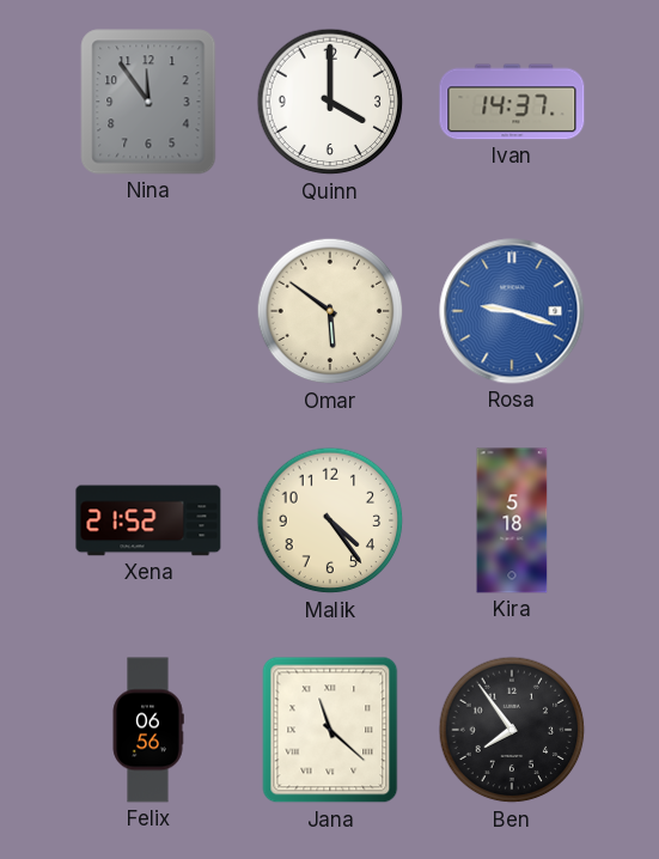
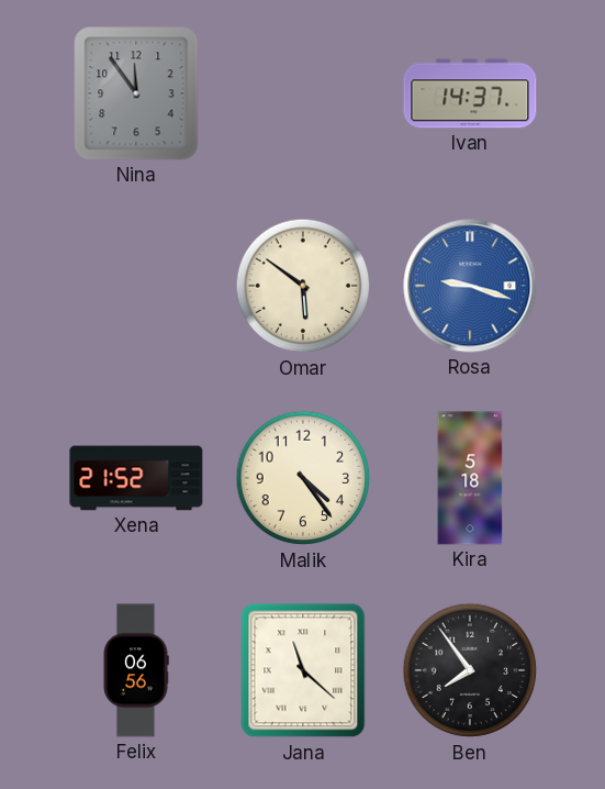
Quinn: 4:00 -> none (330, 102)
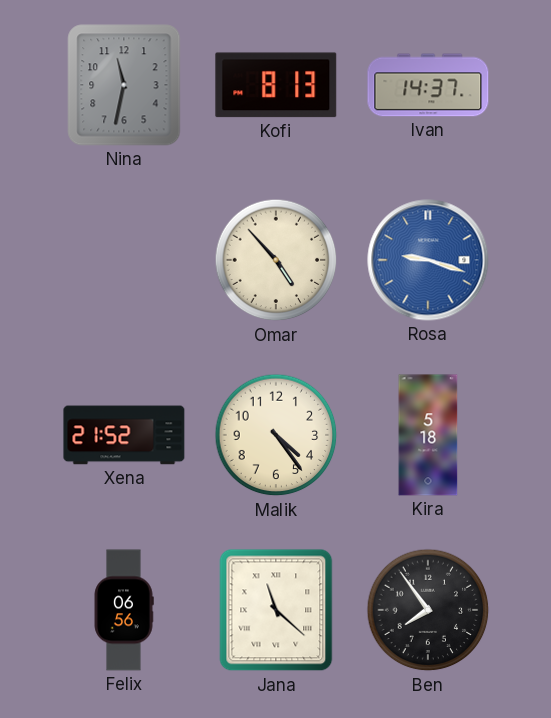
Nina: 11:54 -> 11:32 (124, 85)
Kofi: none -> 8:13 (276, 85)
Omar: 5:51 -> 4:53 (276, 260)
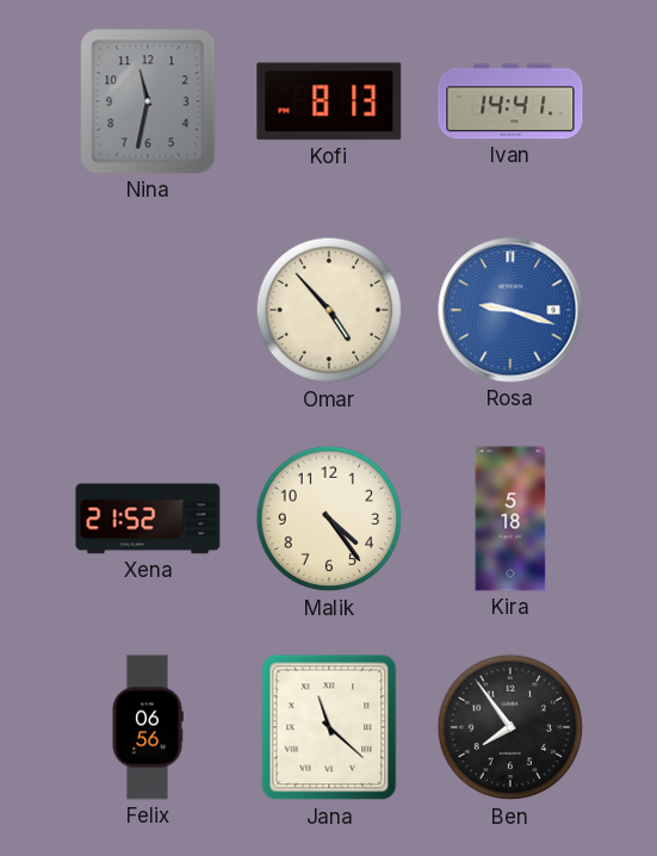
Ivan: 14:37 -> 14:41 (510, 101)
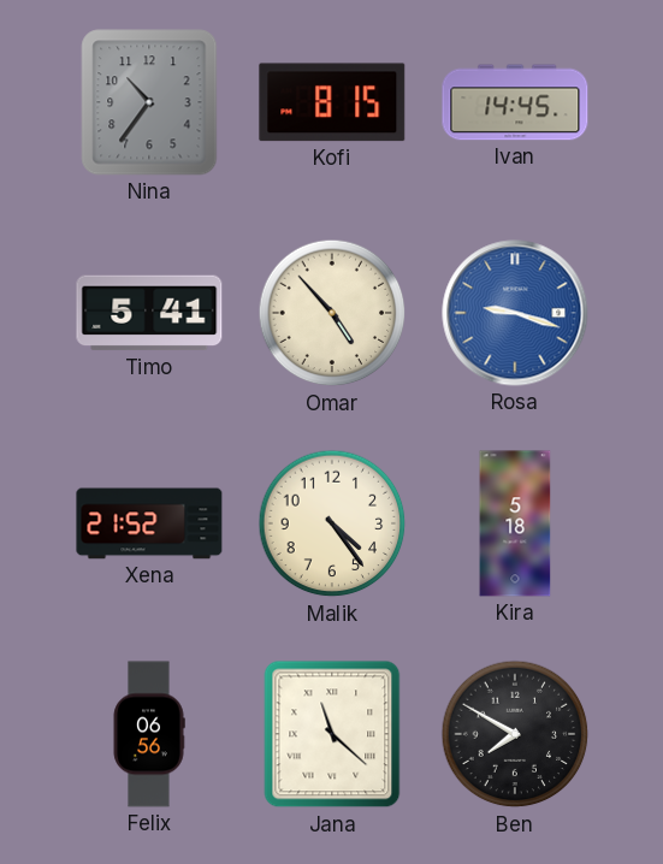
Nina: 11:32 -> 10:36 (149, 102)
Kofi: 8:13 -> 8:15 (332, 102)
Ivan: 14:41 -> 14:45 (515, 102)
Timo: none -> 5:41 (149, 313)
Ben: 7:54 -> 7:50 (515, 734)
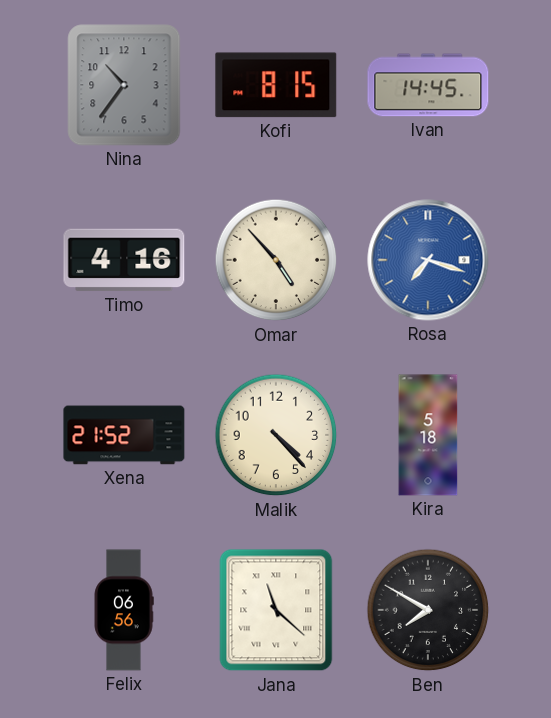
Timo: 5:41 -> 4:16 (124, 260)
Rosa: 9:18 -> 7:18 (428, 260)
Malik: 4:24 -> 4:23 (276, 435)
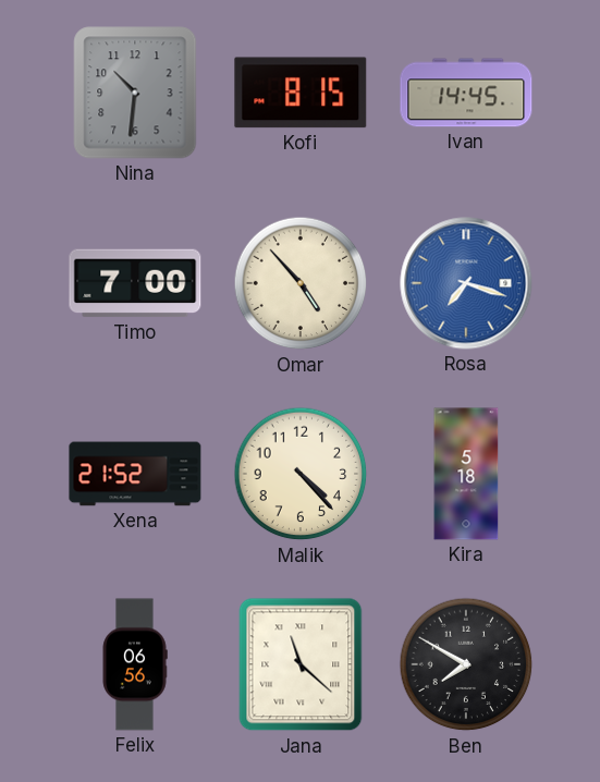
Nina: 10:36 -> 10:31 (135, 93)
Timo: 4:16 -> 7:00 (135, 283)
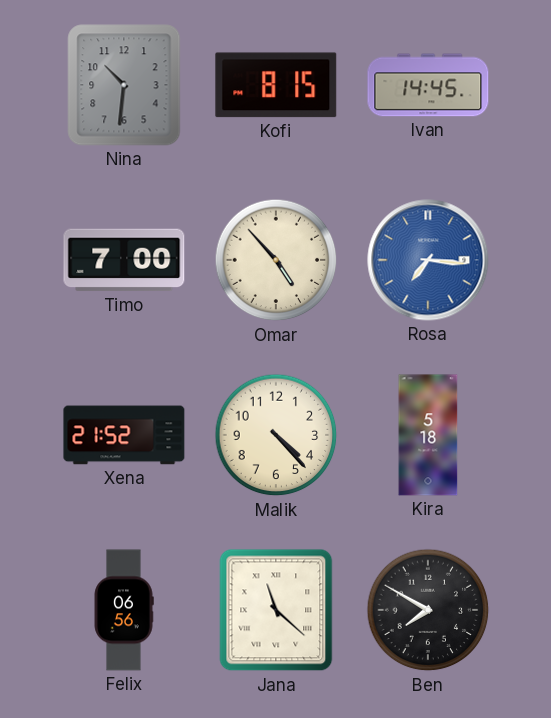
Rosa: 7:18 -> 7:16 (428, 260)
